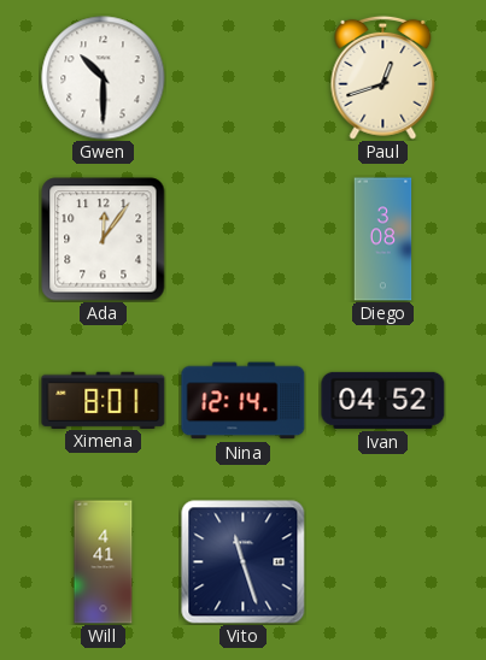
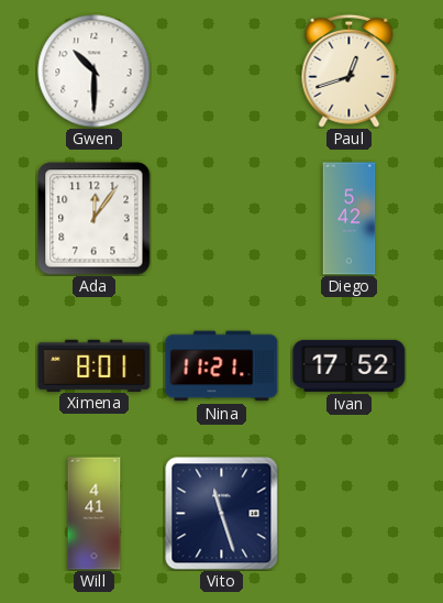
Diego: 3:08 -> 5:42 (350, 219)
Nina: 12:14 -> 11:21 (222, 366)
Ivan: 04:52 -> 17:52 (350, 365)
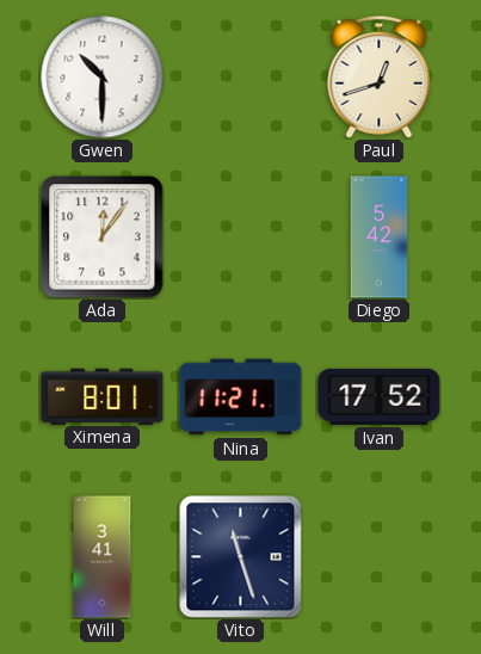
Will: 4:41 -> 3:41 (103, 557)
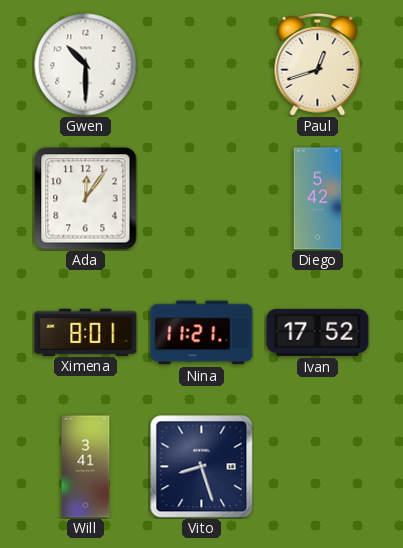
Vito: 11:27 -> 8:27 (202, 467)
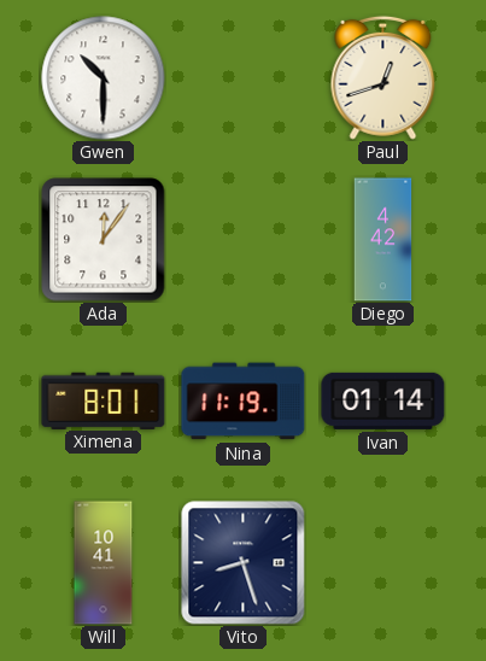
Diego: 5:42 -> 4:42 (383, 240)
Nina: 11:21 -> 11:19 (244, 402)
Ivan: 17:52 -> 01:14 (383, 400)
Will: 3:41 -> 10:41 (104, 563)
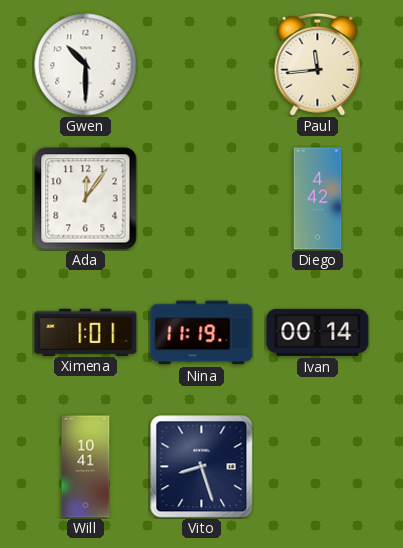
Paul: 12:42 -> 11:44 (318, 64)
Ximena: 8:01 -> 1:01 (86, 332)
Ivan: 01:14 -> 00:14 (318, 332)
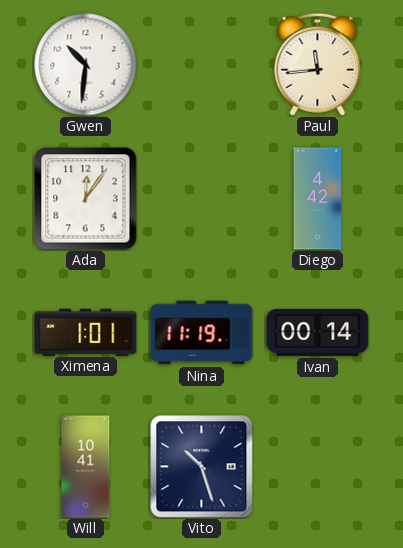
Gwen: 10:30 -> 10:31 (86, 65)
Vito: 8:27 -> 10:27 (202, 467)
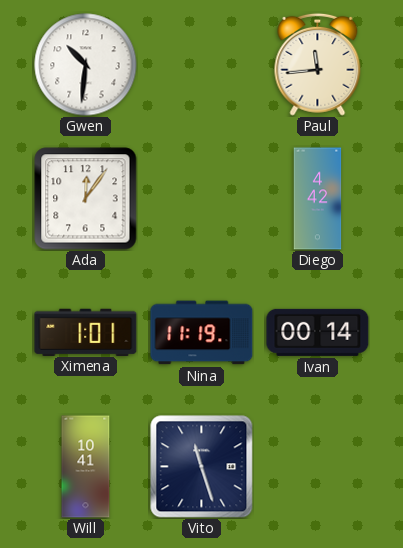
Vito: 10:27 -> 11:27 (202, 467)
